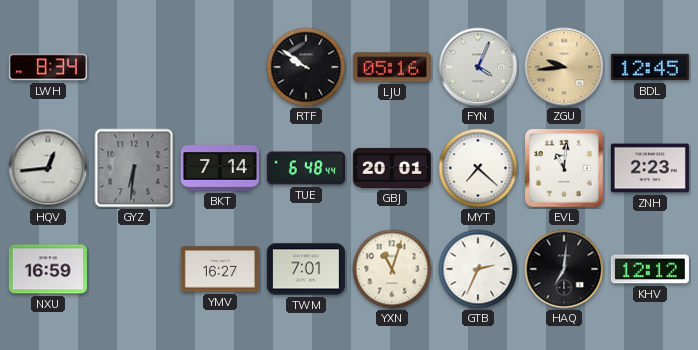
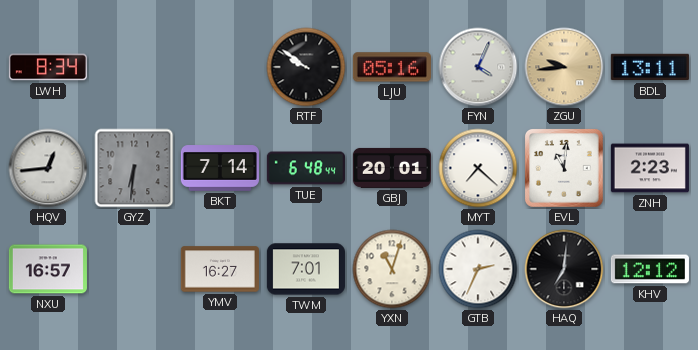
BDL: 12:45 -> 13:11 (650, 67)
NXU: 16:59 -> 16:57 (48, 269)
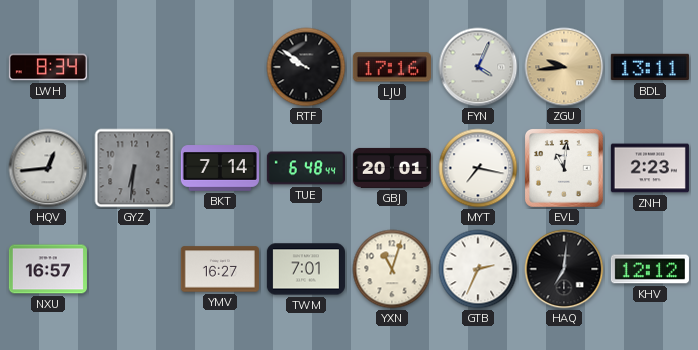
LJU: 05:16 -> 17:16 (392, 67)
MYT: 7:22 -> 7:17 (478, 168)
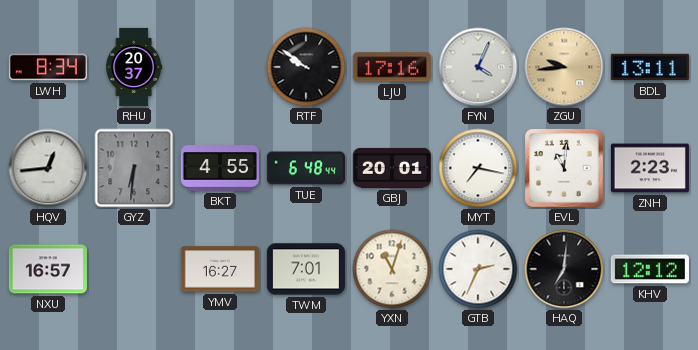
RHU: none -> 20:37 (134, 67)
BKT: 7:14 -> 4:55 (220, 168)
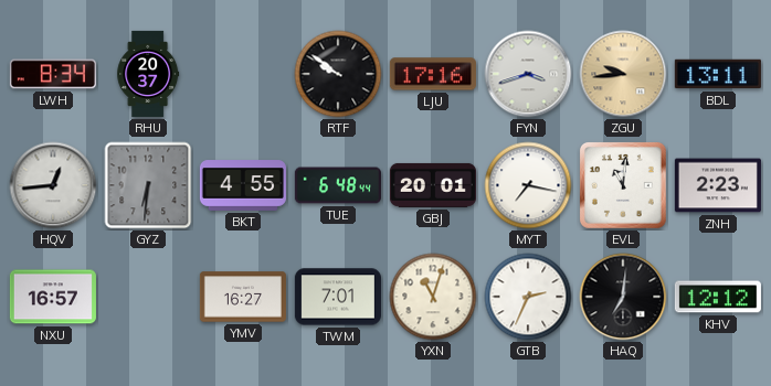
FYN: 4:04 -> 3:42 (528, 74)
